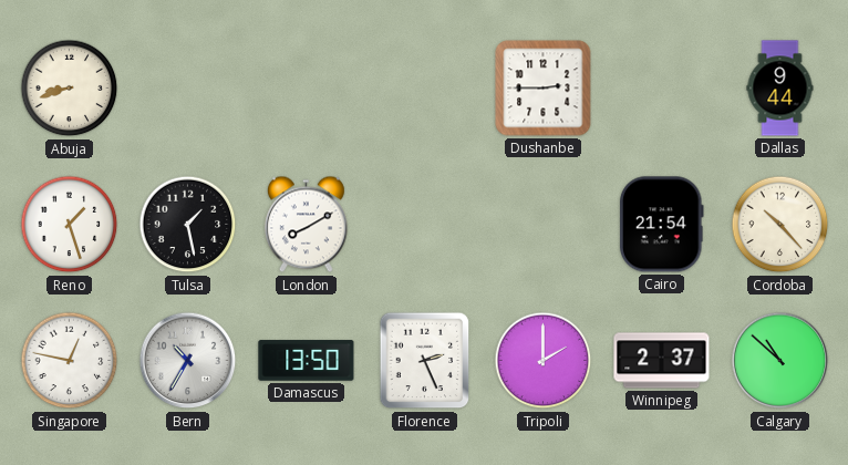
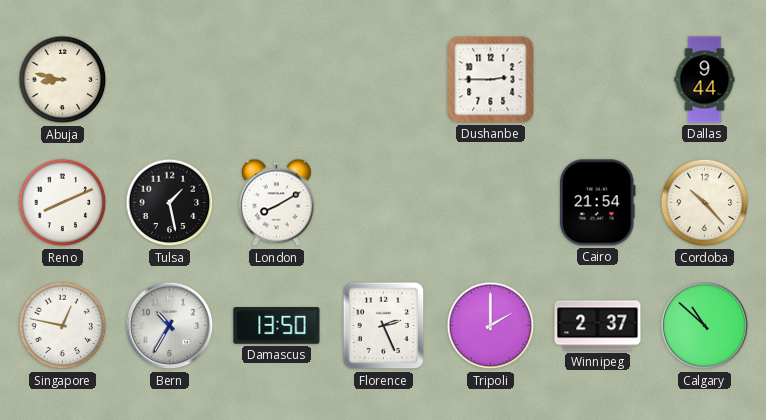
Abuja: 8:42 -> 8:47 (63, 80)
Reno: 1:27 -> 8:11 (63, 203)
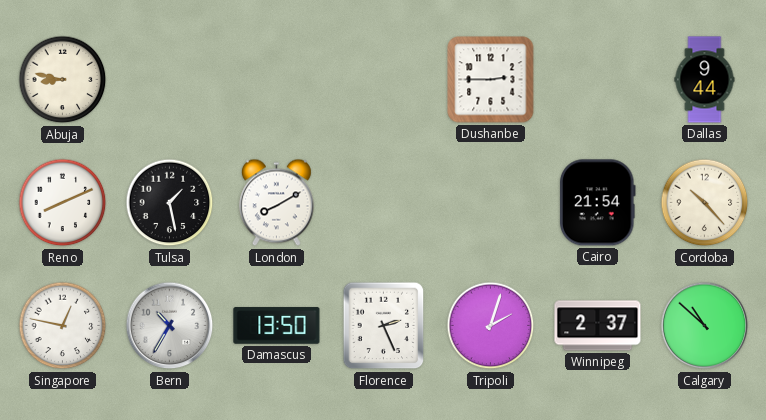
Tripoli: 2:00 -> 2:03 (491, 326)
